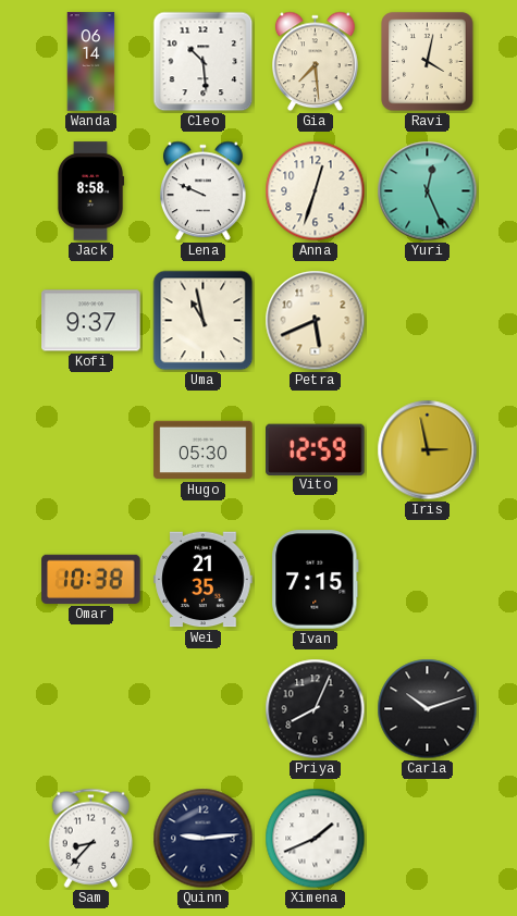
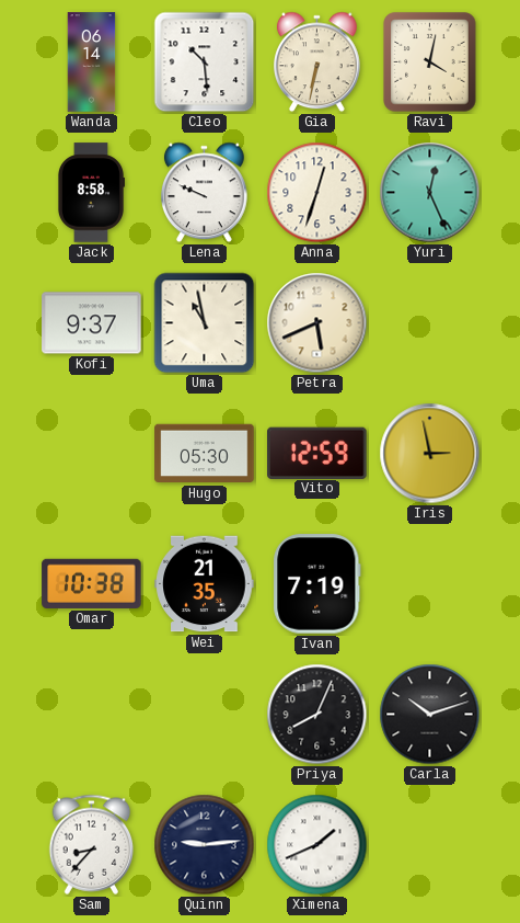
Gia: 7:29 -> 6:32 (317, 62)
Ivan: 7:15 -> 7:19 (317, 584)
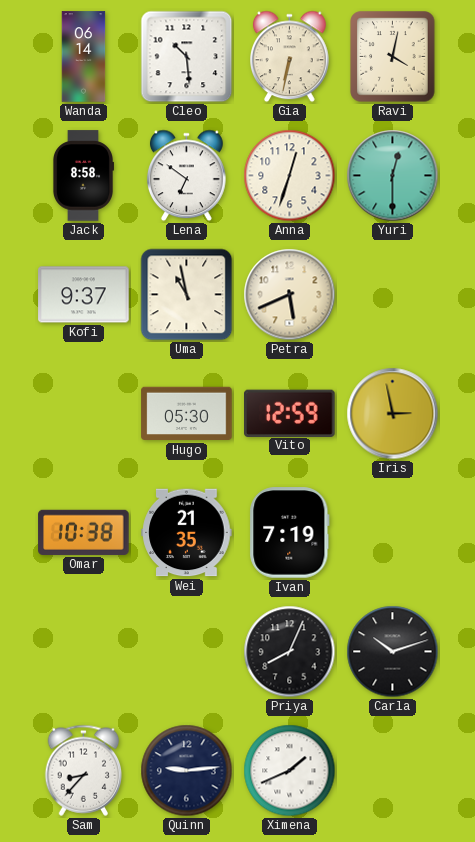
Lena: 9:49 -> 6:51 (187, 176)
Yuri: 12:26 -> 12:30 (393, 176)
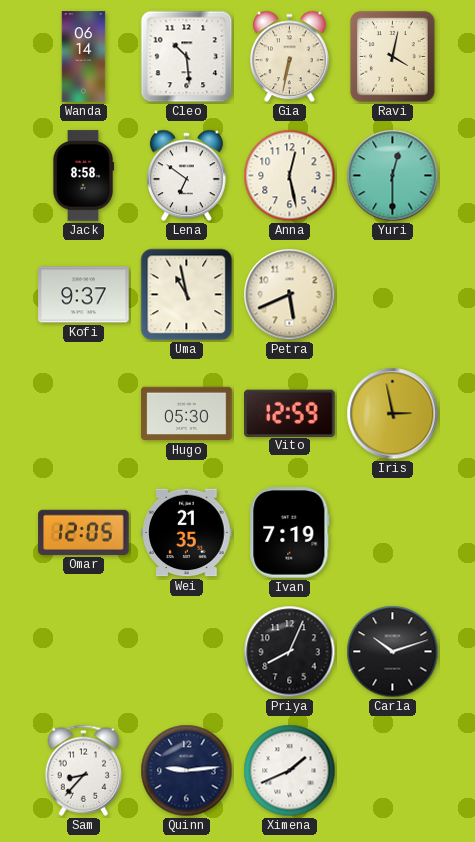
Anna: 12:33 -> 12:28 (290, 176)
Omar: 10:38 -> 12:05 (84, 532)
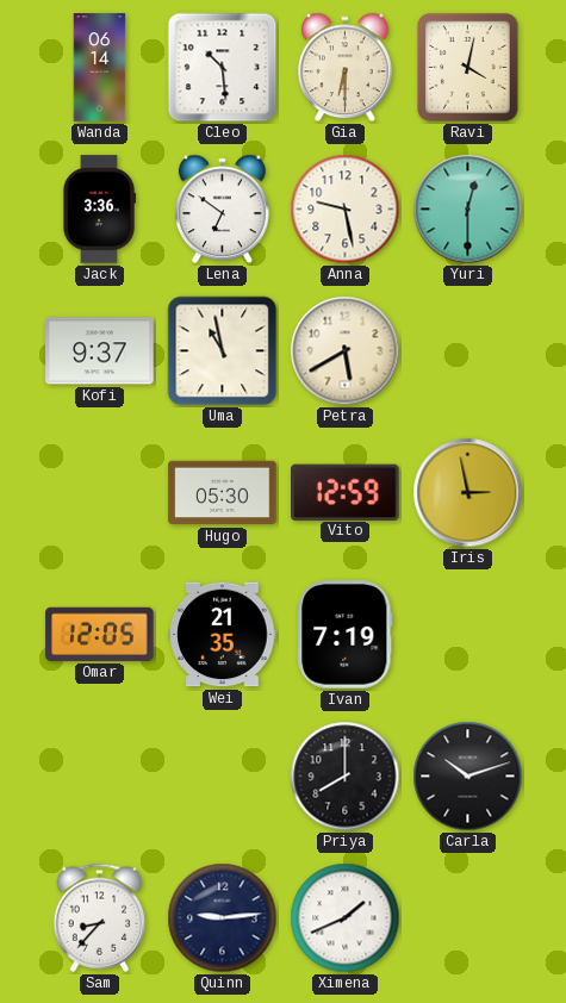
Gia: 6:32 -> 6:30 (346, 68)
Jack: 8:58 -> 3:36 (98, 210)
Anna: 12:28 -> 9:28 (346, 210)
Petra: 5:41 -> 5:40 (346, 351)
Priya: 8:04 -> 8:00 (346, 777)
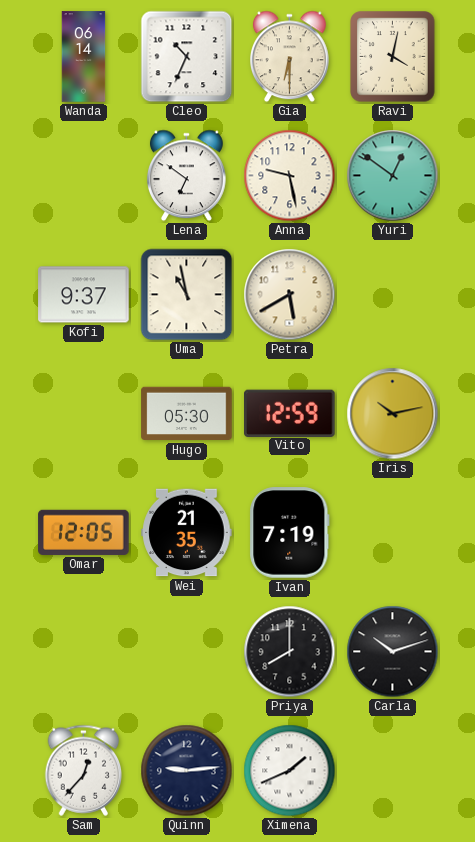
Cleo: 10:29 -> 10:34 (187, 57)
Jack: 3:36 -> none (98, 210)
Yuri: 12:30 -> 12:51 (393, 176)
Iris: 2:58 -> 10:13 (393, 414)
Sam: 8:37 -> 12:37 (84, 770)
